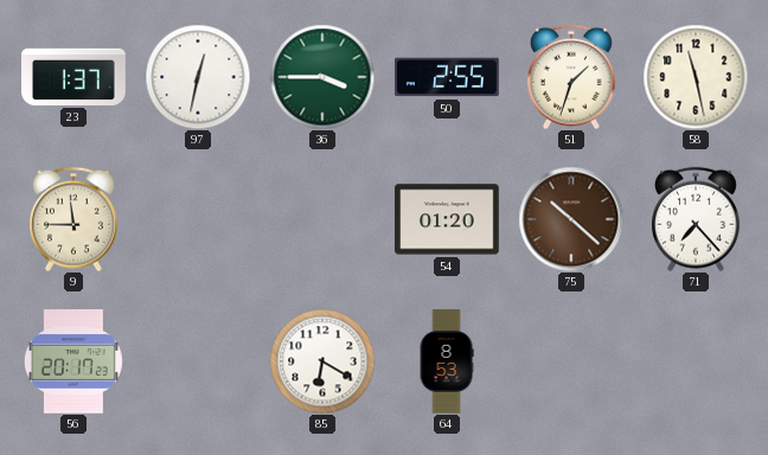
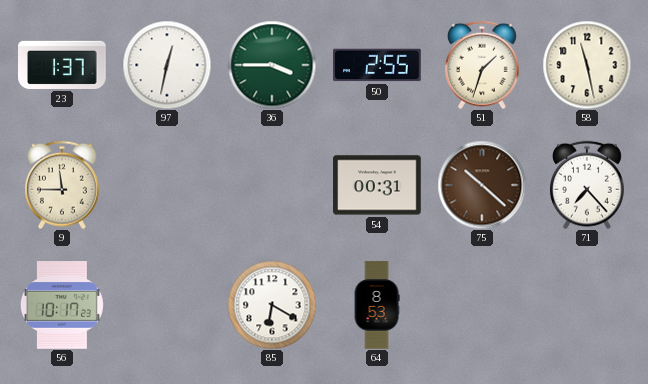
54: 01:20 -> 00:31 (377, 185)
56: 20:17 -> 10:17 (62, 305)
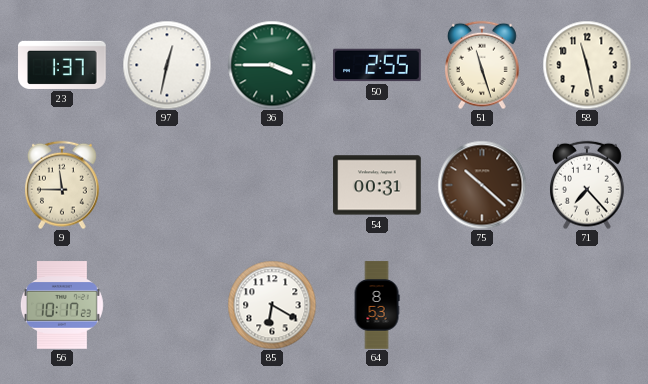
51: 1:33 -> 11:27 (482, 65)
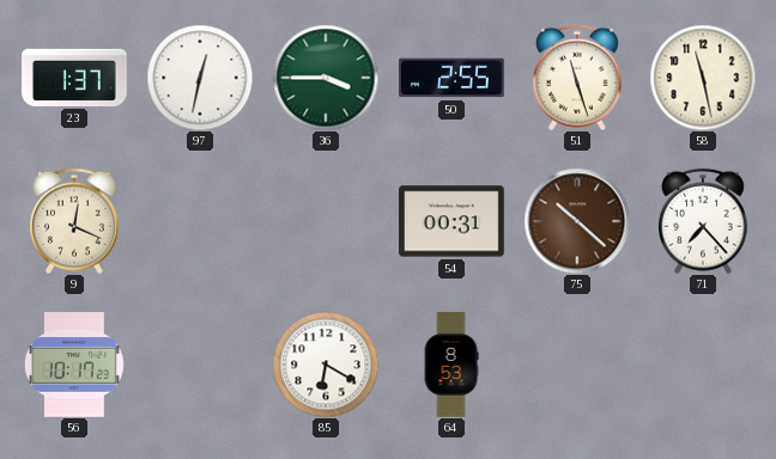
9: 11:45 -> 12:19 (74, 221)
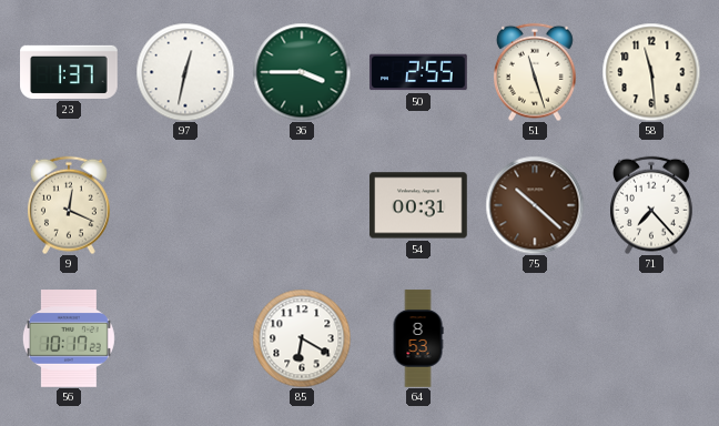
58: 11:28 -> 11:29 (651, 72)
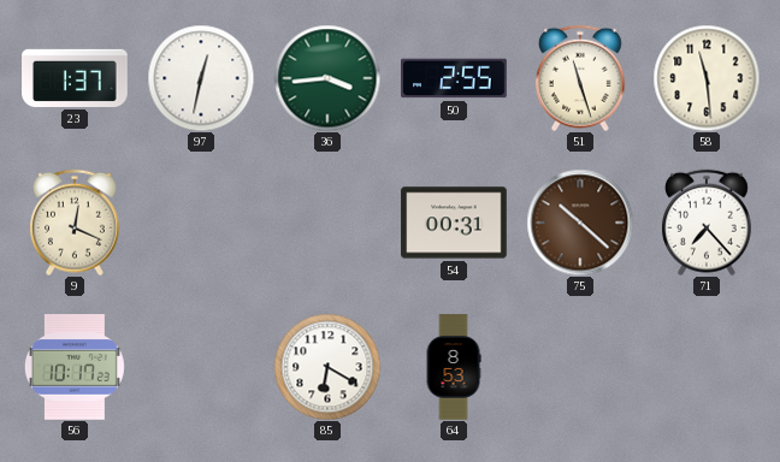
36: 3:45 -> 3:44 (327, 78)
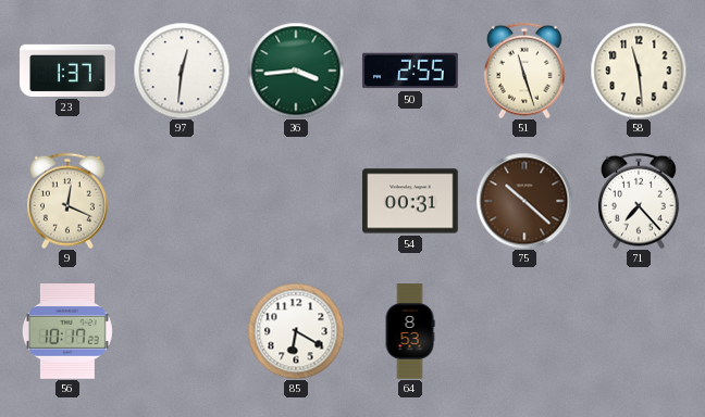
97: 12:32 -> 12:31 (182, 71)
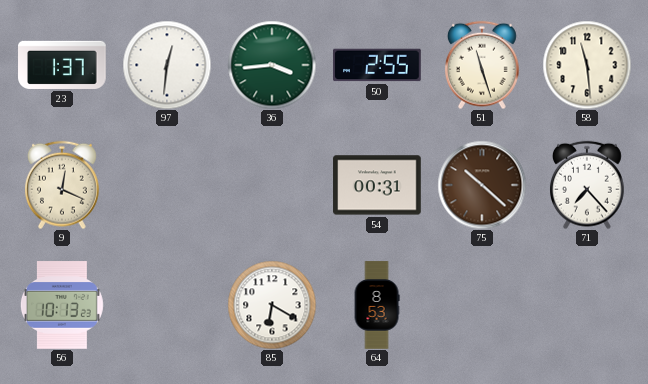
56: 10:17 -> 10:13 (62, 305)
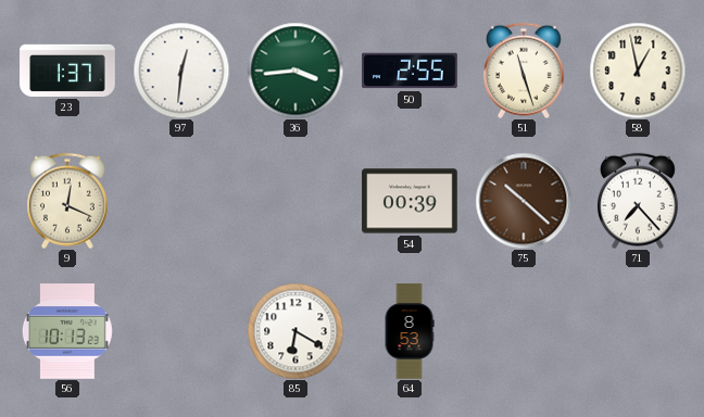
58: 11:29 -> 12:58 (638, 71)
54: 00:31 -> 00:39 (410, 201)
